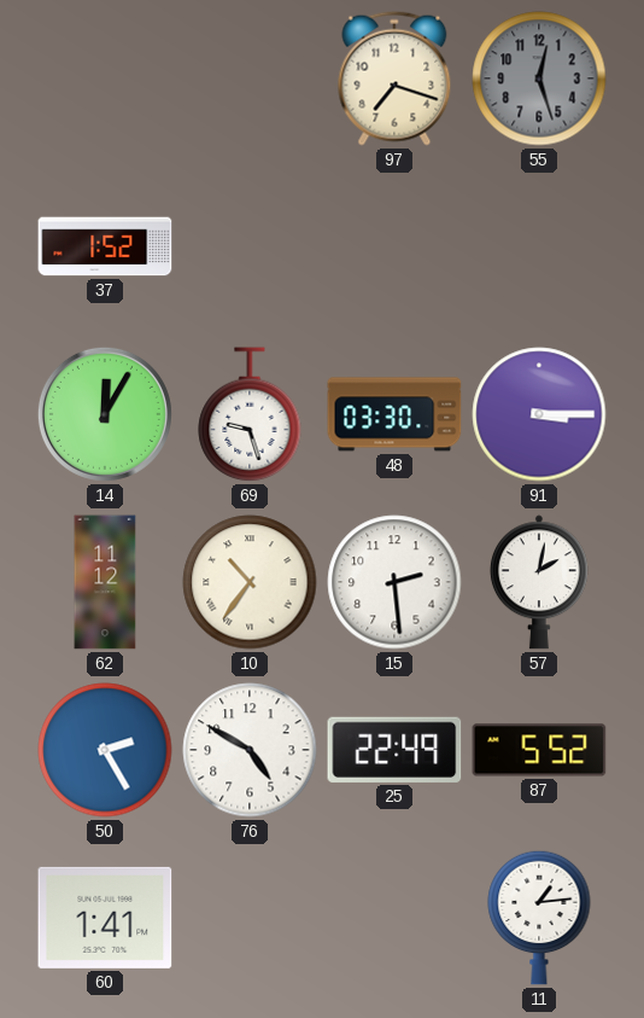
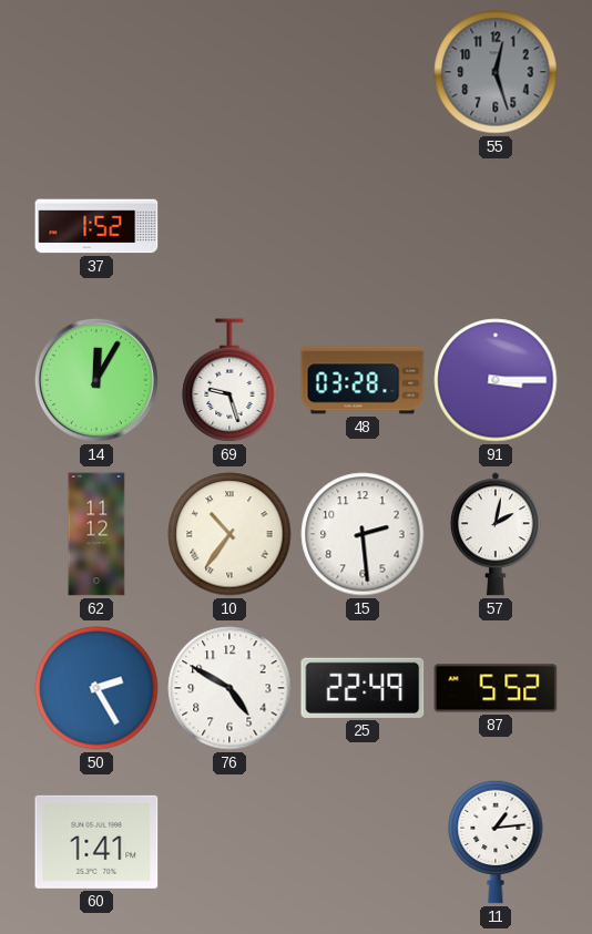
97: 7:18 -> none (394, 78)
48: 03:30 -> 03:28 (363, 380)
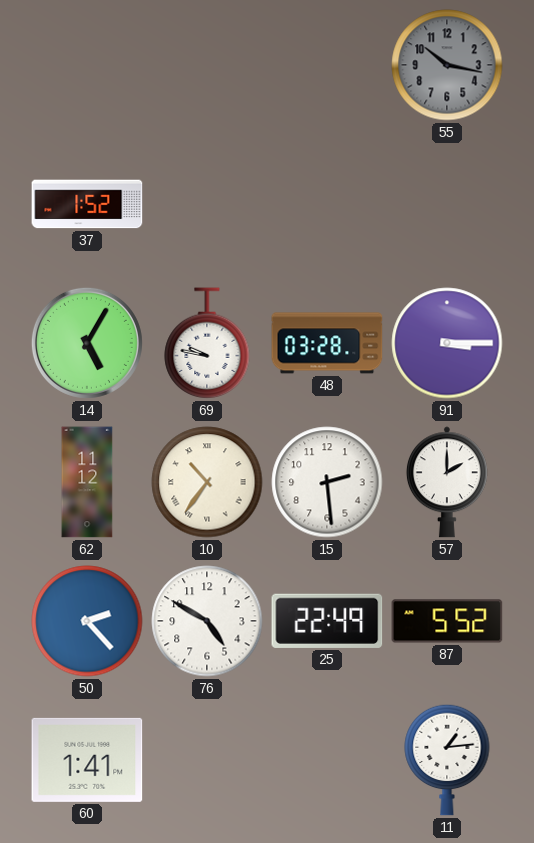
55: 12:27 -> 10:17 (447, 65)
14: 12:05 -> 5:05 (87, 343)
69: 9:27 -> 9:47 (207, 344)
57: 2:02 -> 2:00 (447, 482)
50: 2:25 -> 2:23 (87, 621)
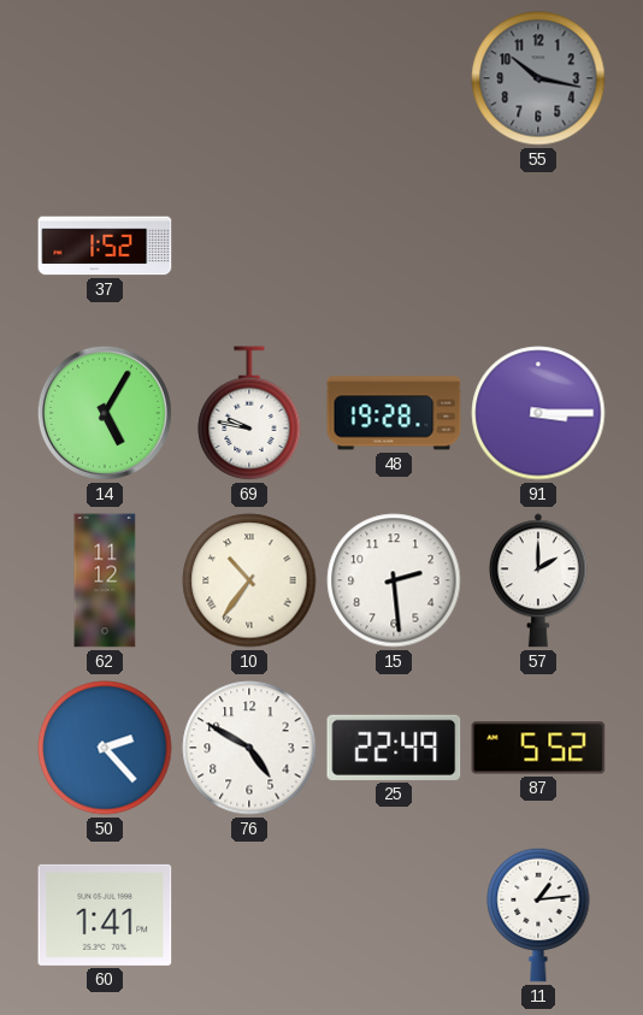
48: 03:28 -> 19:28 (394, 413)
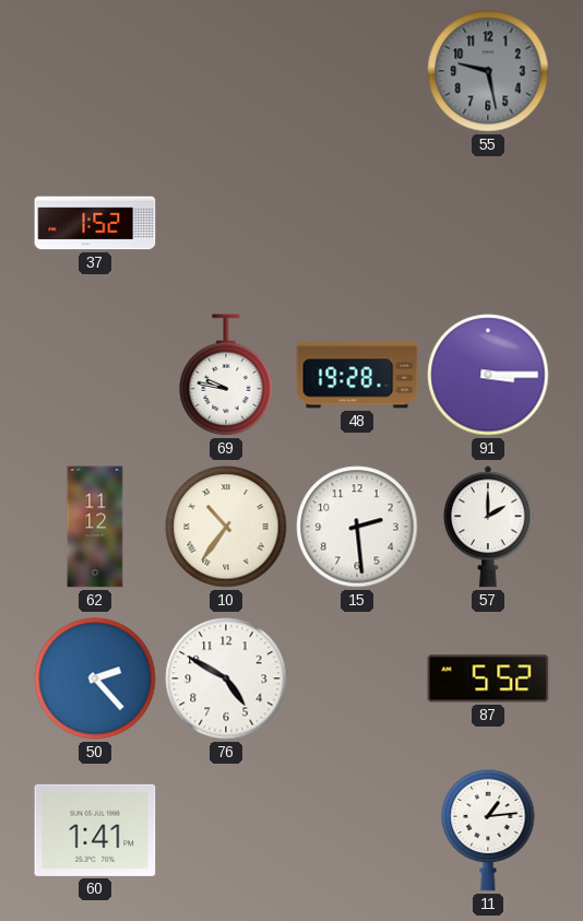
55: 10:17 -> 9:28 (488, 71)
14: 5:05 -> none (105, 413)
25: 22:49 -> none (394, 748)
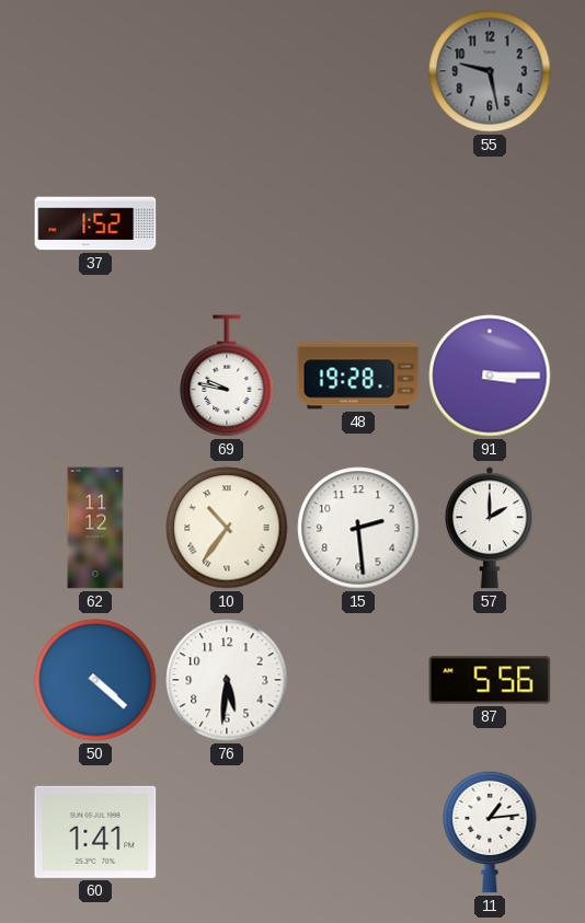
50: 2:23 -> 4:22 (95, 680)
76: 4:50 -> 5:31 (227, 680)
87: 5:52 -> 5:56 (490, 680)
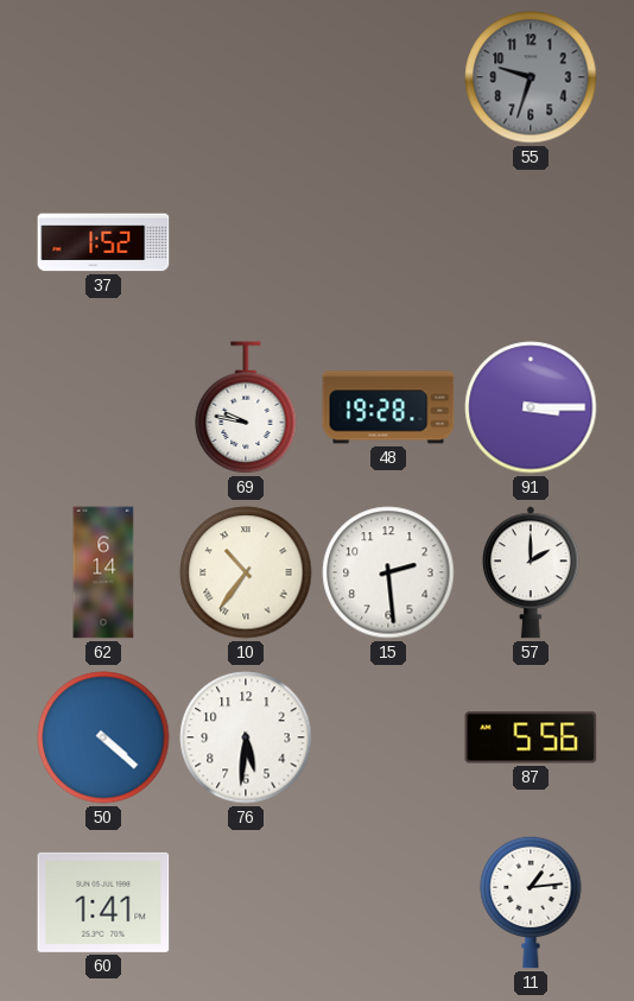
55: 9:28 -> 9:33 (531, 77)
62: 11:12 -> 6:14 (103, 572)
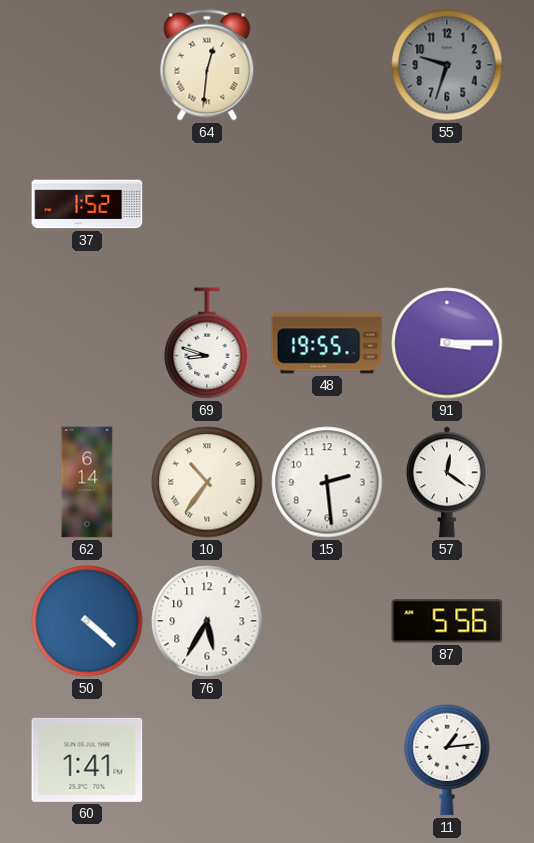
64: none -> 12:31 (207, 65)
69: 9:47 -> 8:48 (207, 344)
48: 19:28 -> 19:55 (327, 343)
57: 2:00 -> 12:21 (447, 482)
76: 5:31 -> 5:35 (207, 621)
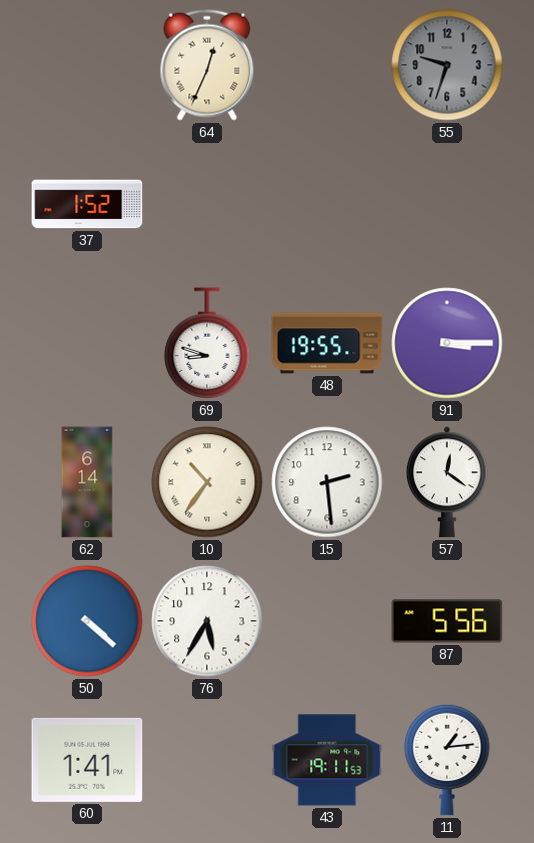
64: 12:31 -> 12:34 (207, 65)
43: none -> 19:11 (327, 760)
